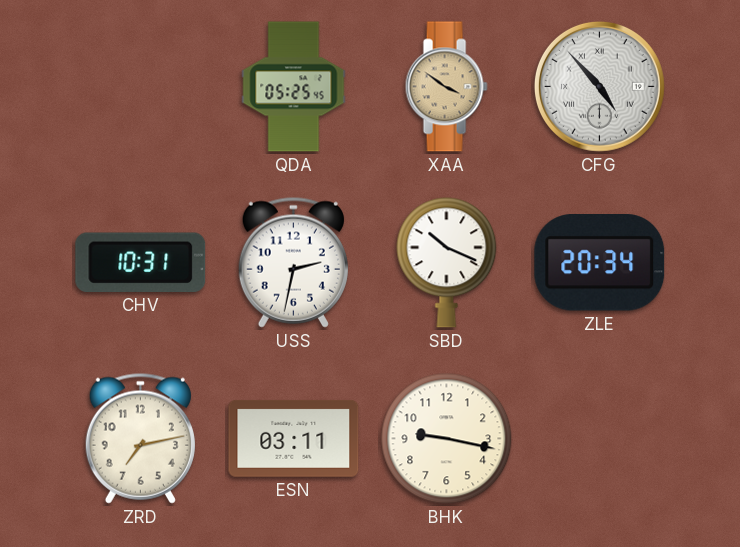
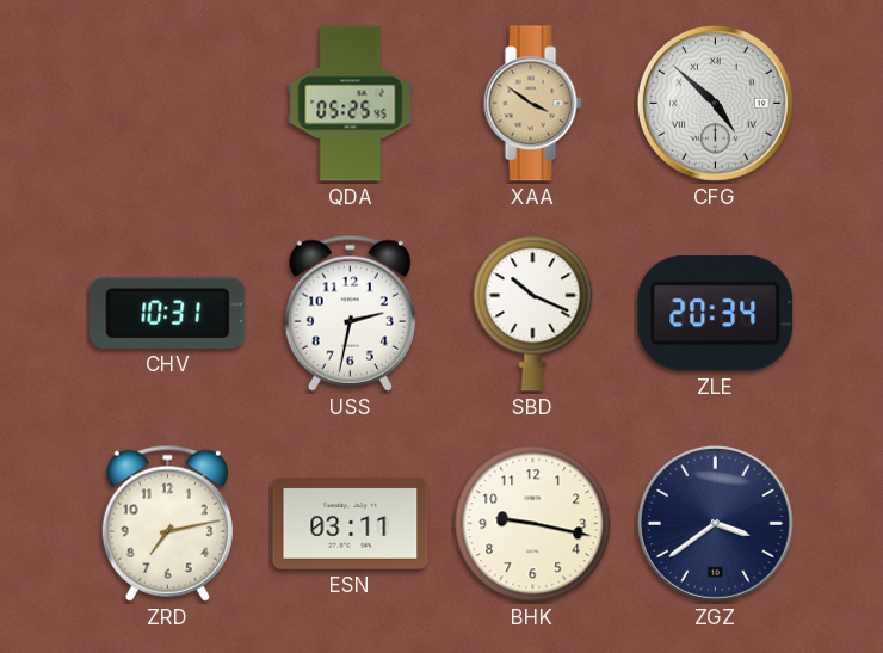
CFG: 4:53 -> 4:52 (715, 103)
ZGZ: none -> 3:39 (715, 523)
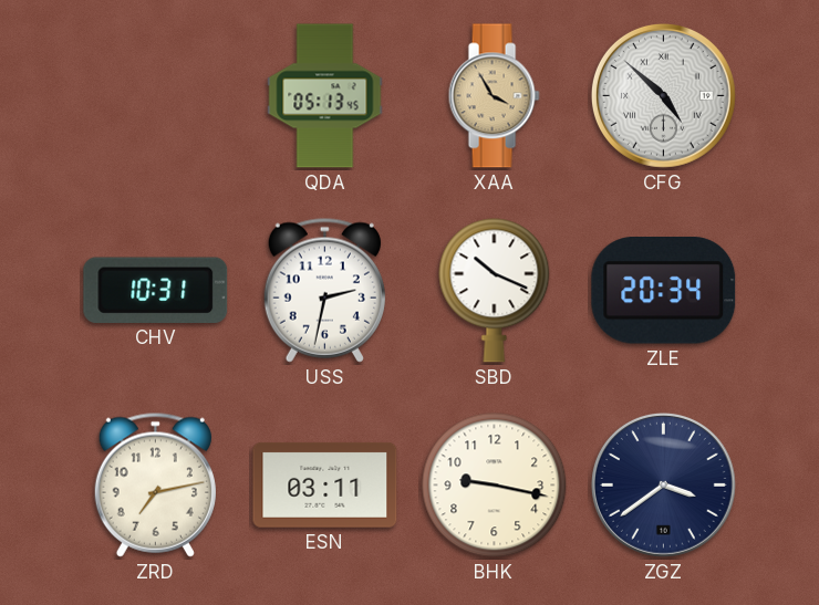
QDA: 05:25 -> 05:13 (325, 96)
XAA: 3:51 -> 3:55 (494, 96)
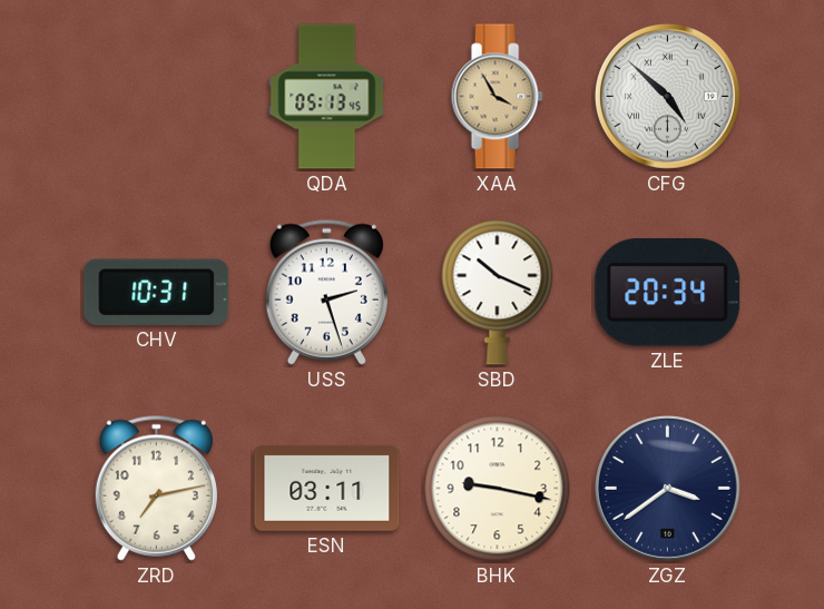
USS: 2:32 -> 2:27 (326, 292)
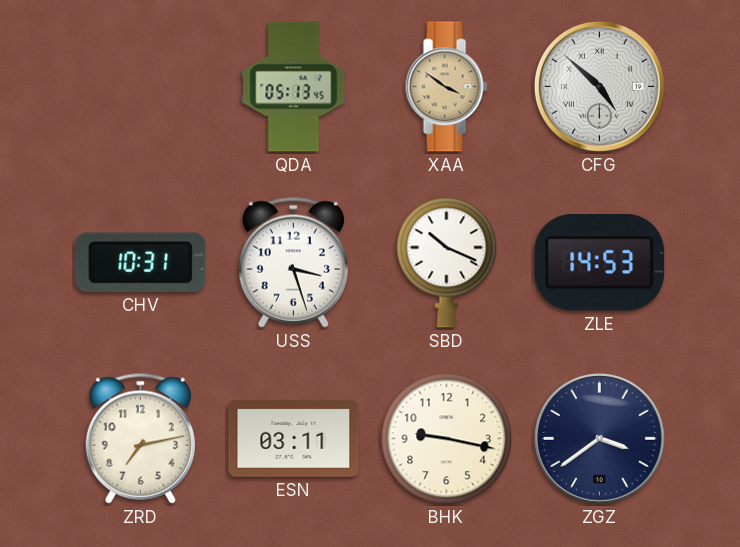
XAA: 3:55 -> 3:51 (446, 87)
USS: 2:27 -> 3:27 (293, 262)
ZLE: 20:34 -> 14:53 (600, 263)
